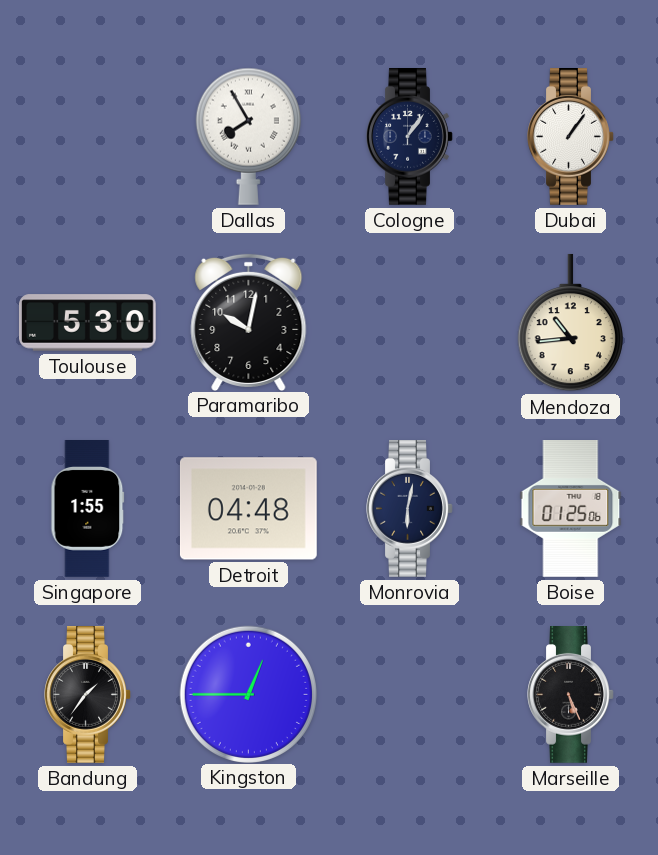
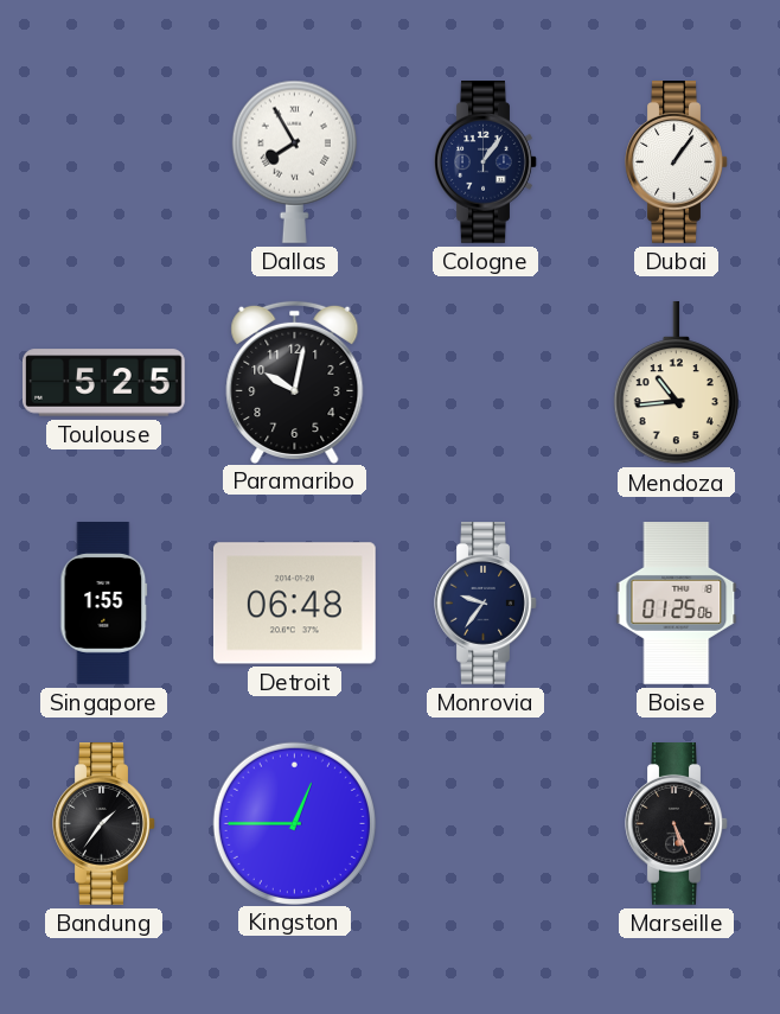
Toulouse: 5:30 -> 5:25 (104, 383)
Detroit: 04:48 -> 06:48 (294, 604)
Monrovia: 6:02 -> 9:36 (486, 604)
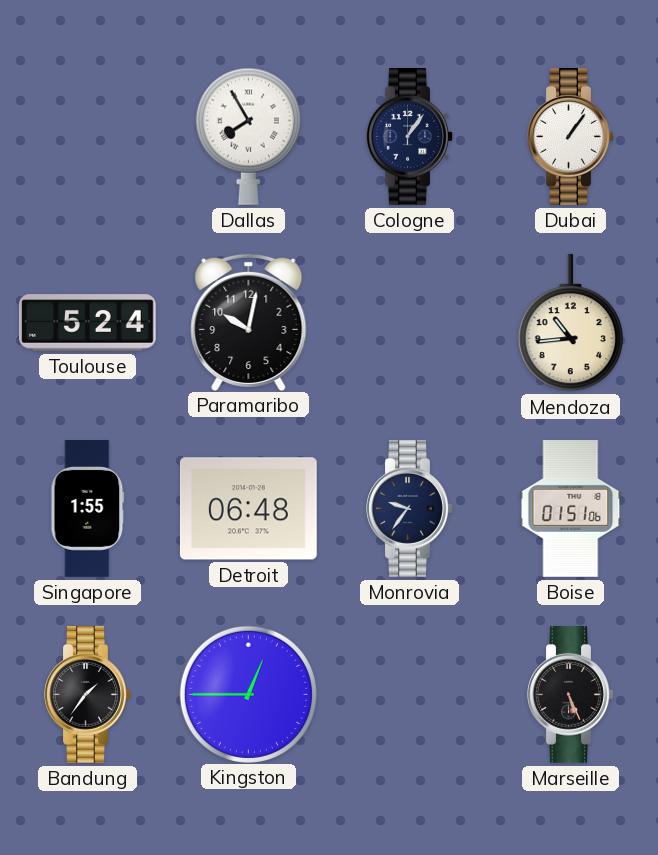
Toulouse: 5:25 -> 5:24 (88, 323)
Boise: 01:25 -> 01:51 (571, 509)
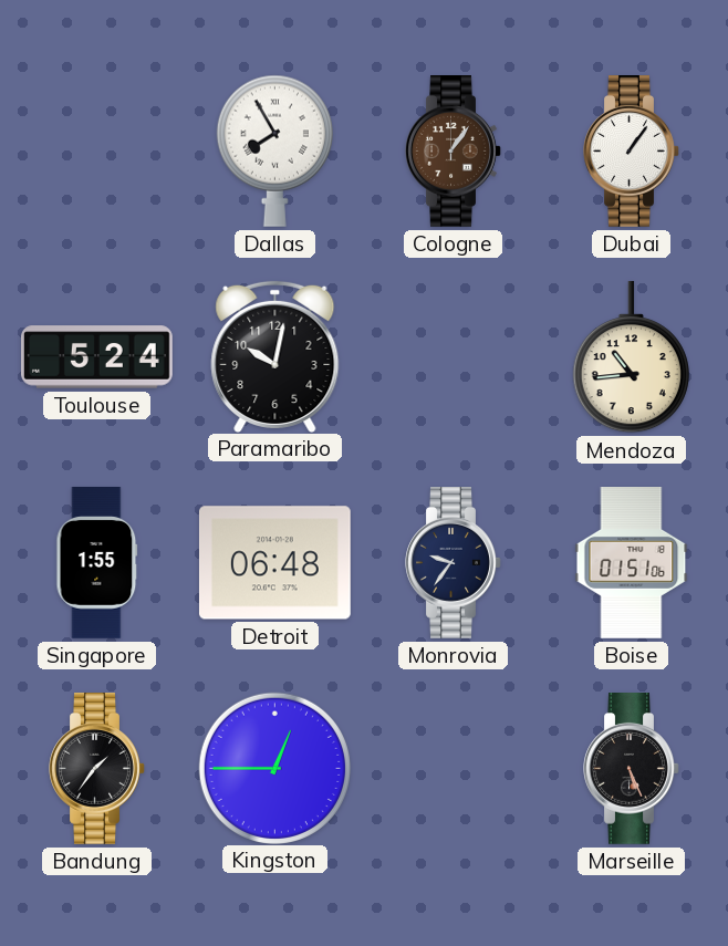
Cologne dial: navy -> brown (454, 152)
